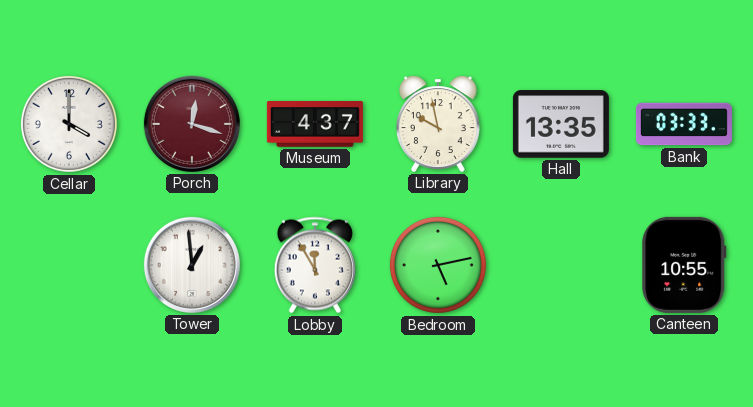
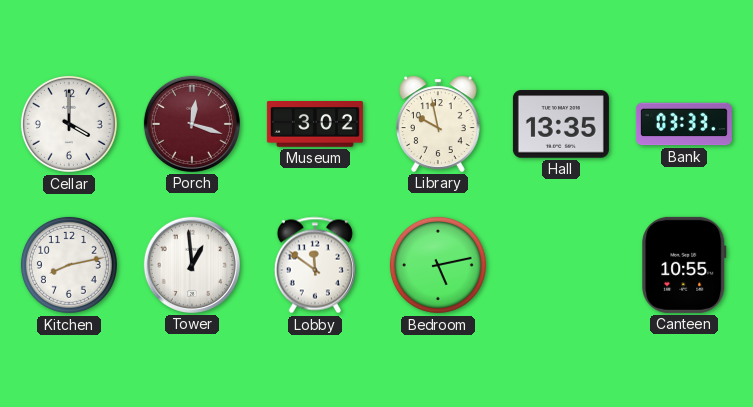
Museum: 4:37 -> 3:02 (315, 125)
Kitchen: none -> 8:13 (69, 265)
Lobby: 11:55 -> 11:51 (315, 265)
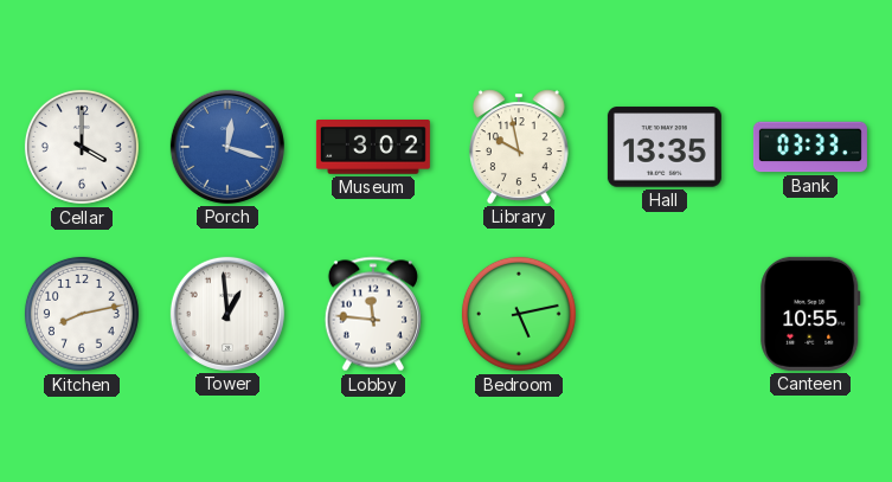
Porch dial: burgundy -> blue (227, 147)
Lobby: 11:51 -> 11:46 (373, 314)
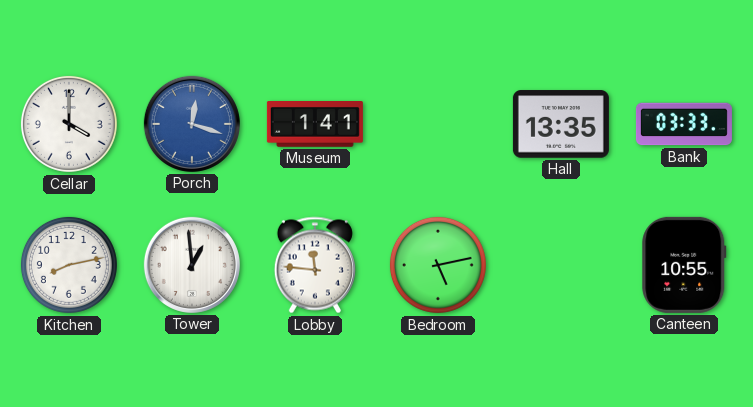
Museum: 3:02 -> 1:41 (315, 125)
Library: 9:58 -> none (520, 147)
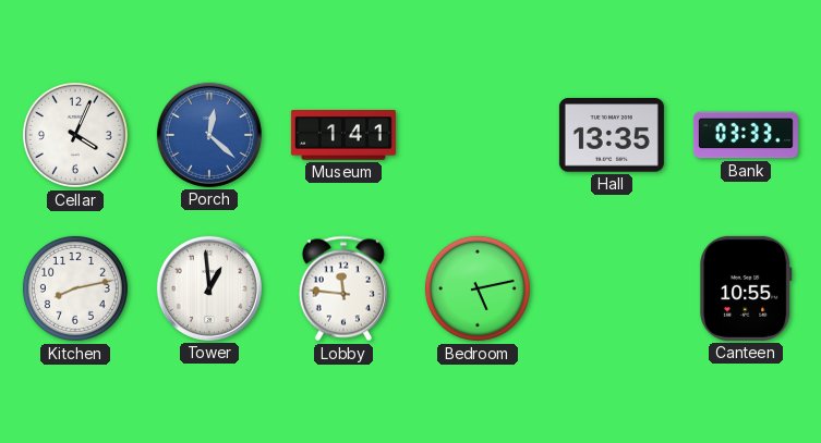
Cellar: 4:00 -> 4:04 (75, 135)
Porch: 12:18 -> 12:22 (209, 135)
